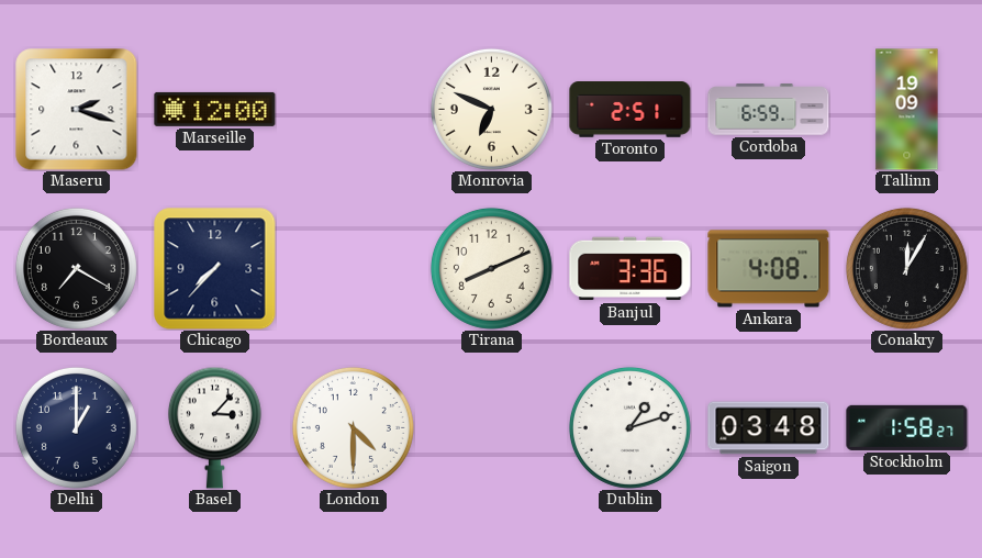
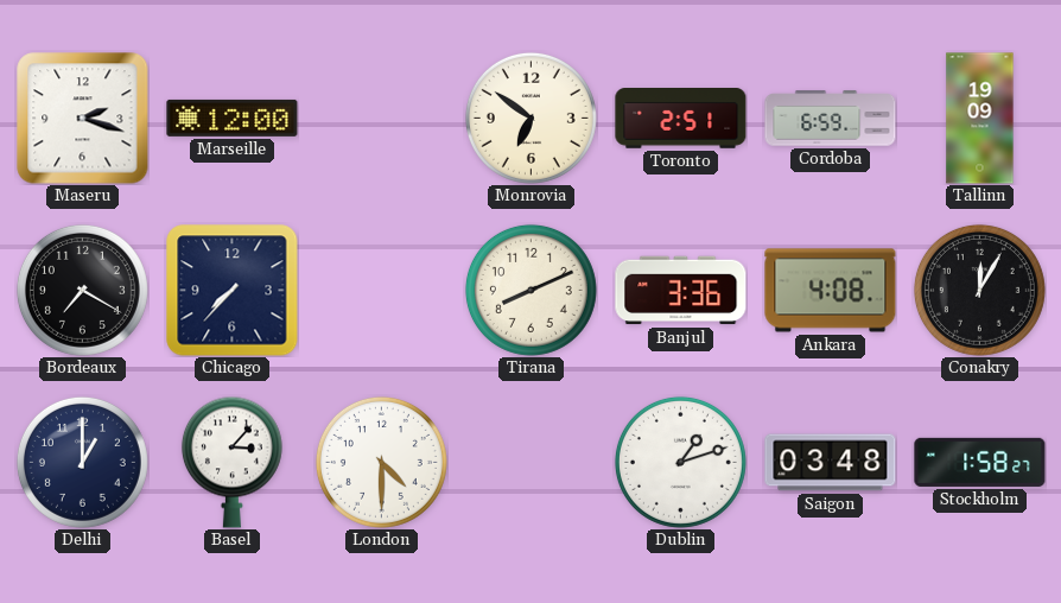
Monrovia: 6:49 -> 6:51 (530, 118)
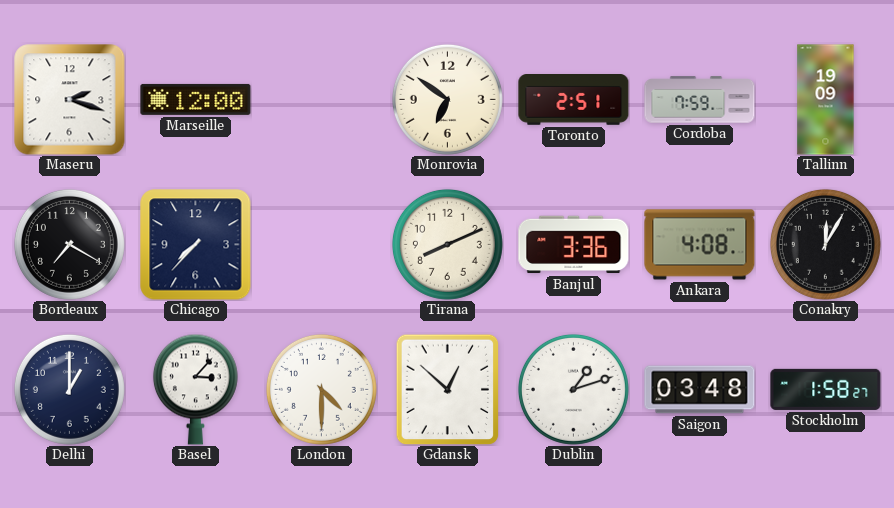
Cordoba: 6:59 -> 7:59 (700, 100)
Gdansk: none -> 12:52 (448, 389)
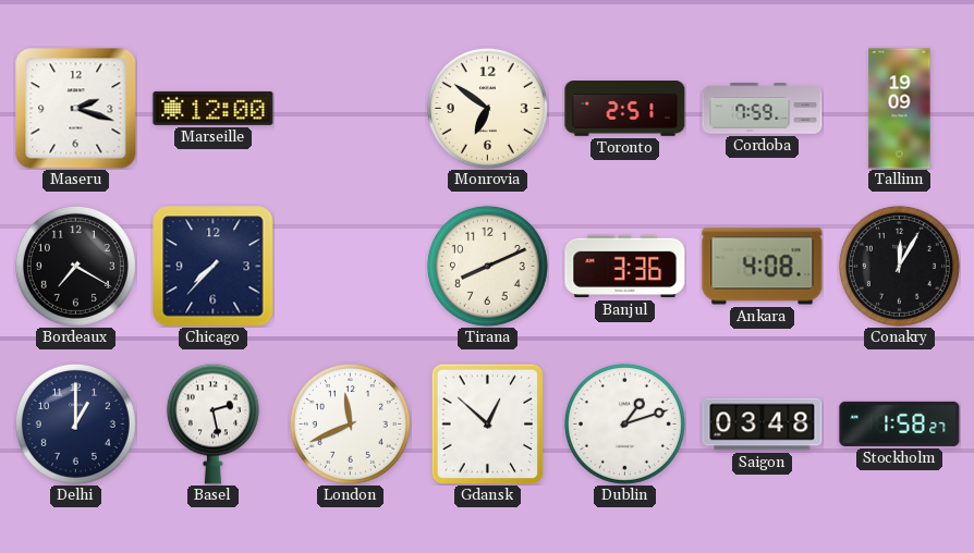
Basel: 3:07 -> 2:28 (212, 423)
London: 4:30 -> 11:41 (350, 423)
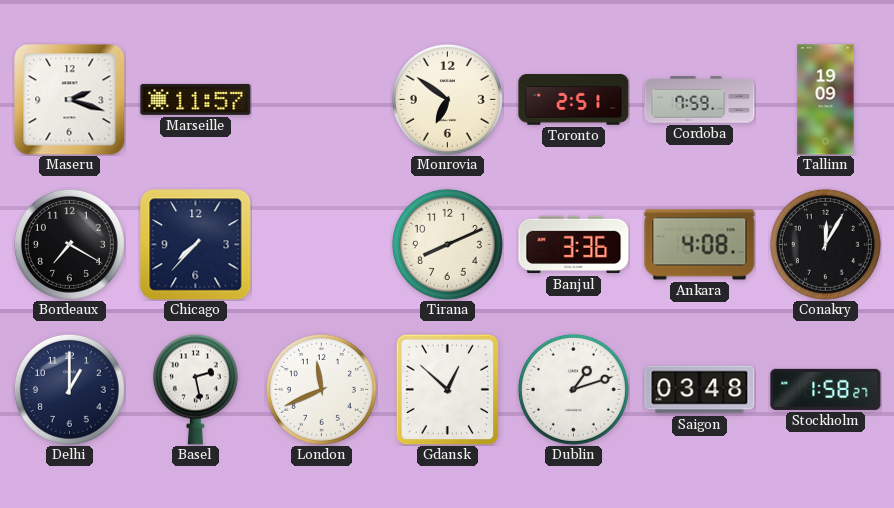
Marseille: 12:00 -> 11:57 (196, 99)
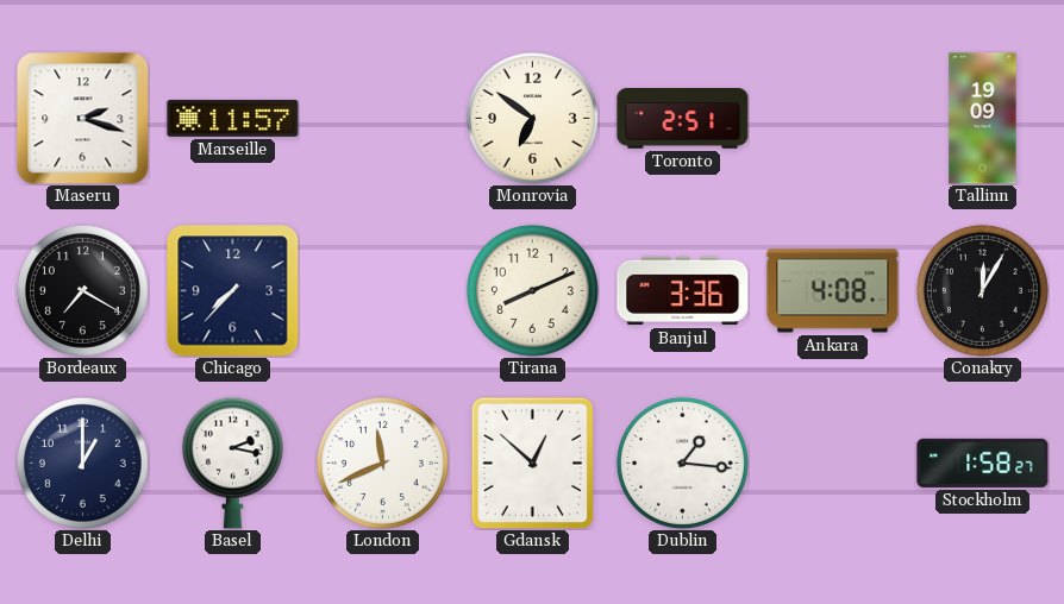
Cordoba: 7:59 -> none (700, 100)
Basel: 2:28 -> 2:17 (232, 463)
Dublin: 1:12 -> 1:16 (682, 463)
Saigon: 03:48 -> none (700, 390)
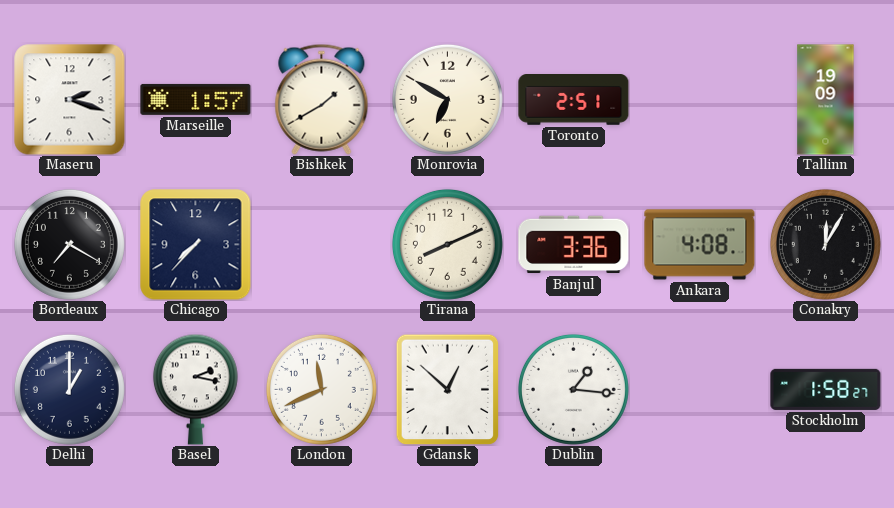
Marseille: 11:57 -> 1:57 (196, 99)
Bishkek: none -> 1:40 (322, 99)
Monrovia: 6:51 -> 6:50 (447, 99)
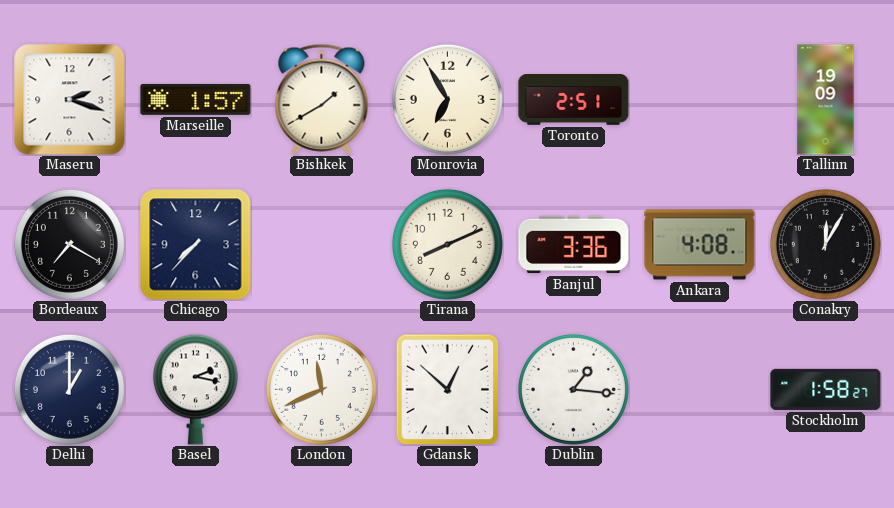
Monrovia: 6:50 -> 6:55 (447, 99)
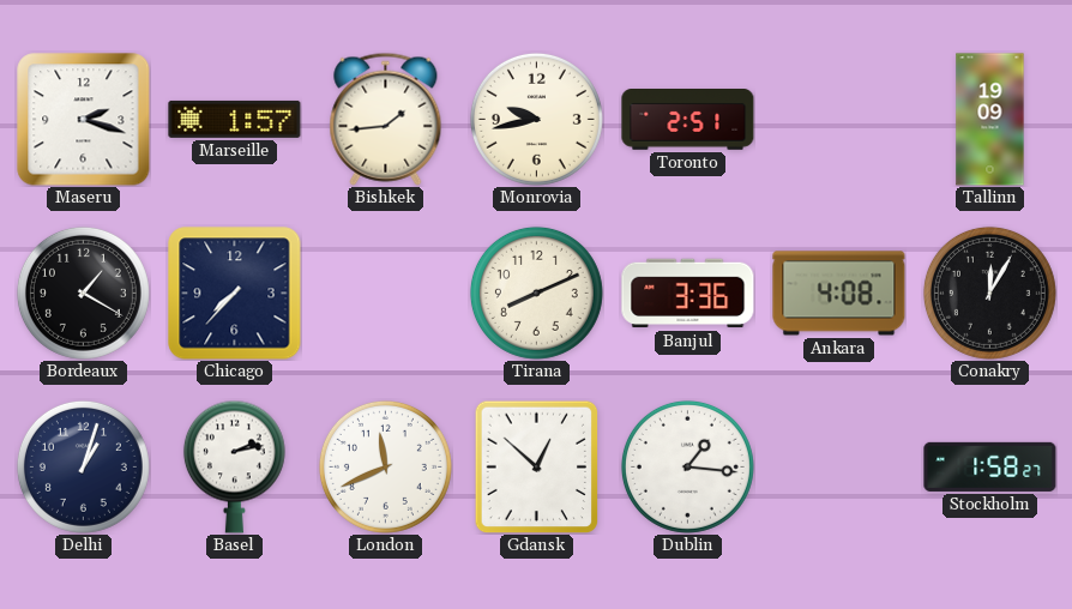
Bishkek: 1:40 -> 1:44 (386, 119)
Monrovia: 6:55 -> 9:43 (536, 119)
Bordeaux: 7:20 -> 1:20 (83, 293)
Delhi: 1:00 -> 1:03 (83, 466)
Basel: 2:17 -> 2:13 (234, 466)
